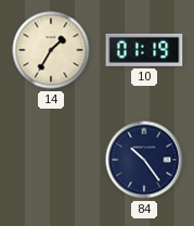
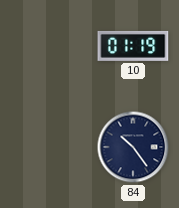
14: 1:35 -> none (51, 50)
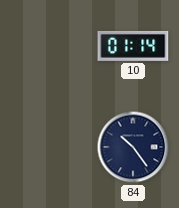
10: 01:19 -> 01:14 (133, 46)
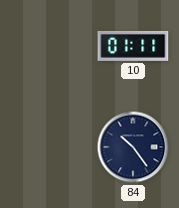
10: 01:14 -> 01:11 (133, 46)
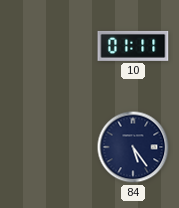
84: 10:24 -> 5:24 (133, 147)
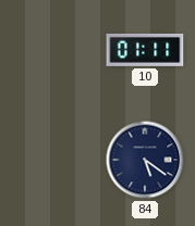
84: 5:24 -> 5:21 (145, 160)
